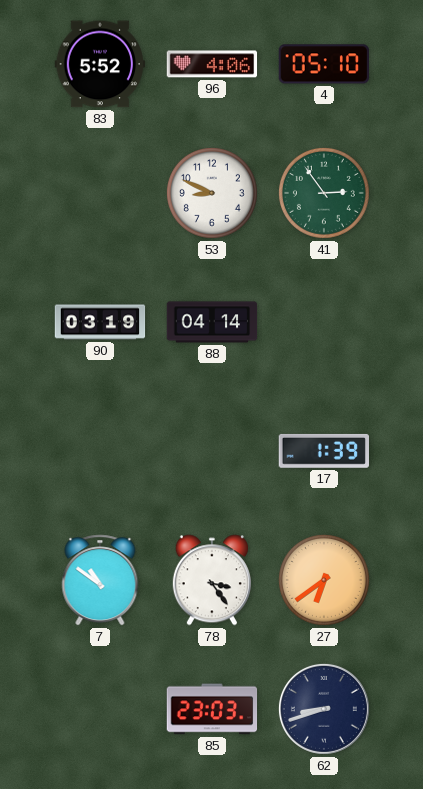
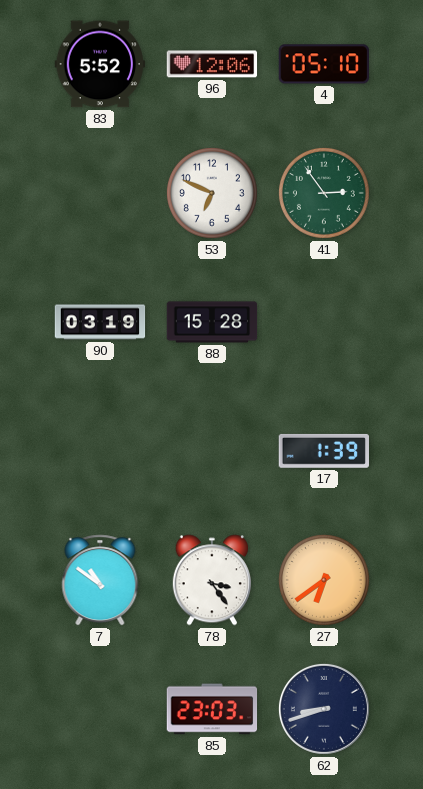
96: 4:06 -> 12:06 (212, 64)
53: 8:49 -> 6:49 (212, 193)
88: 04:14 -> 15:28 (212, 322)
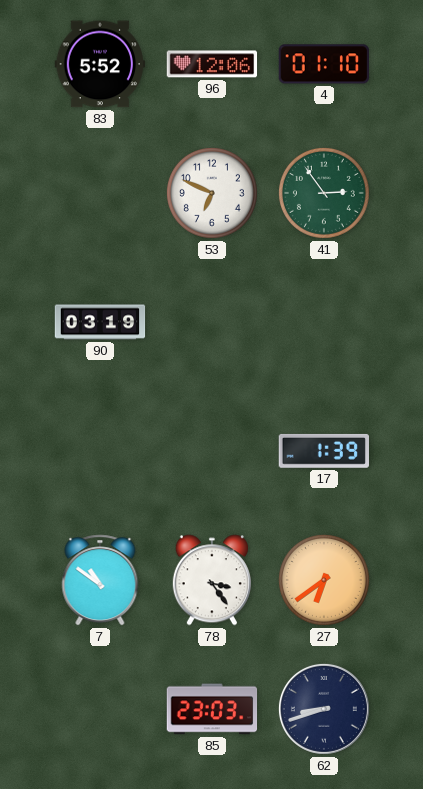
4: 05:10 -> 01:10 (323, 64)
88: 15:28 -> none (212, 322)
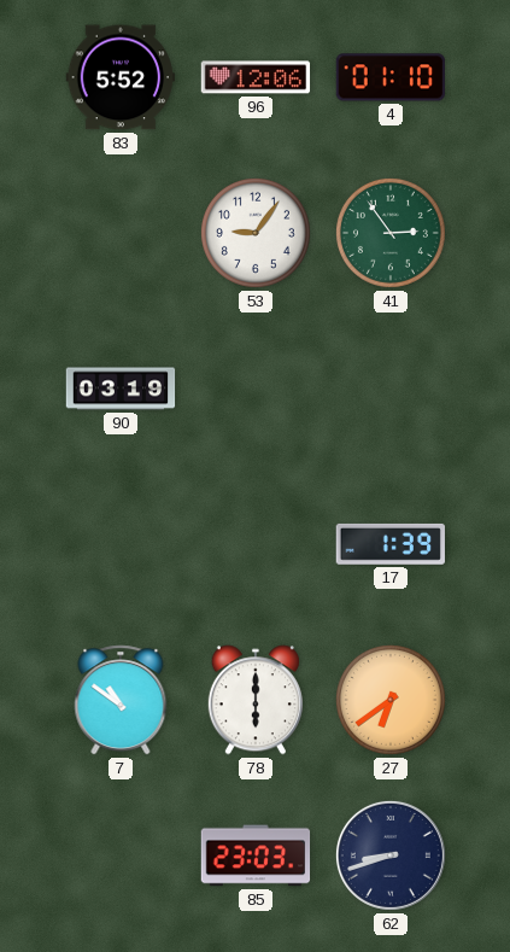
53: 6:49 -> 9:06 (256, 233)
78: 3:24 -> 6:00 (256, 700)
